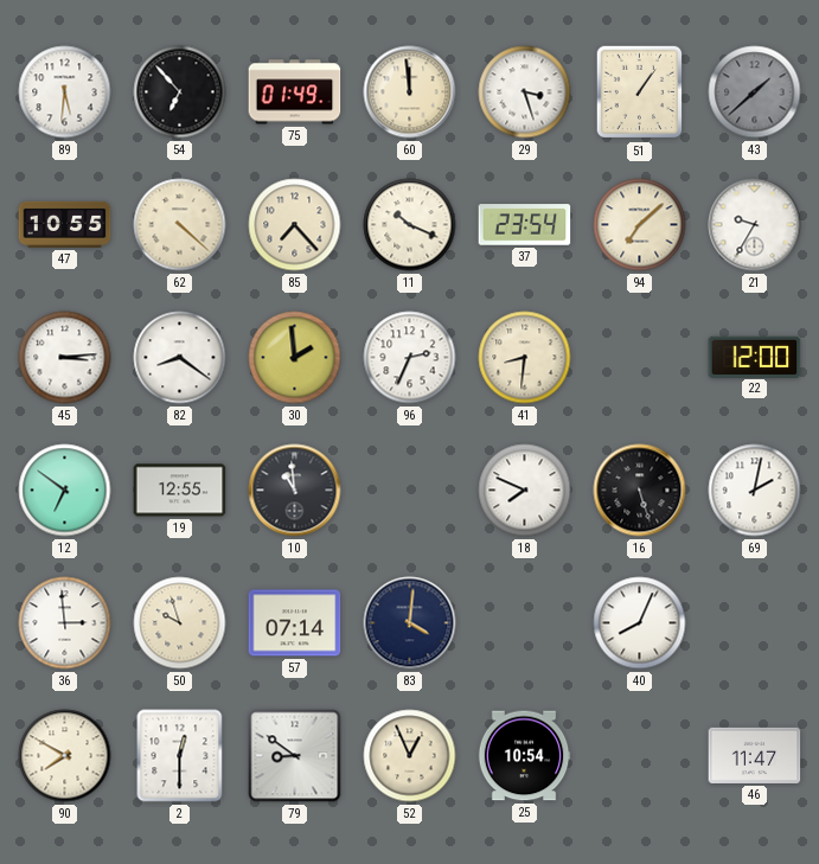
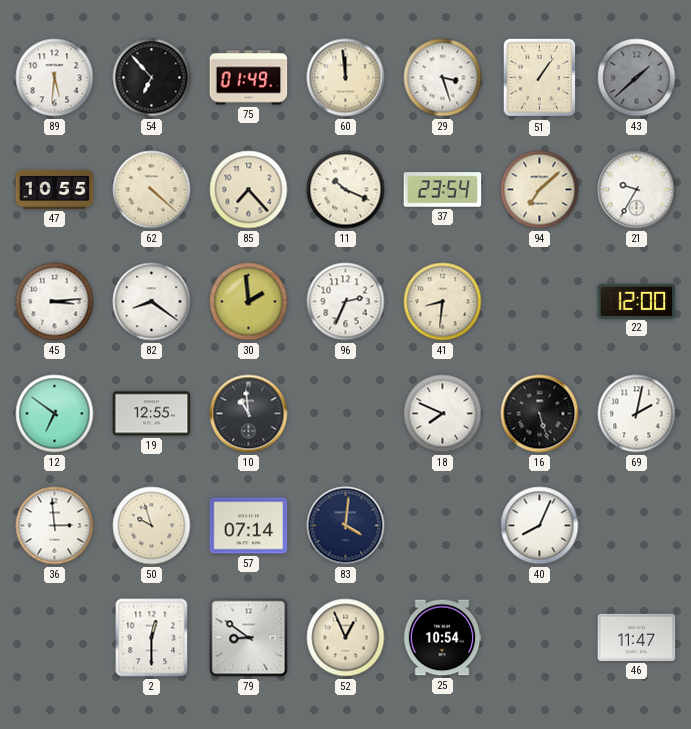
90: 7:50 -> none (65, 756)
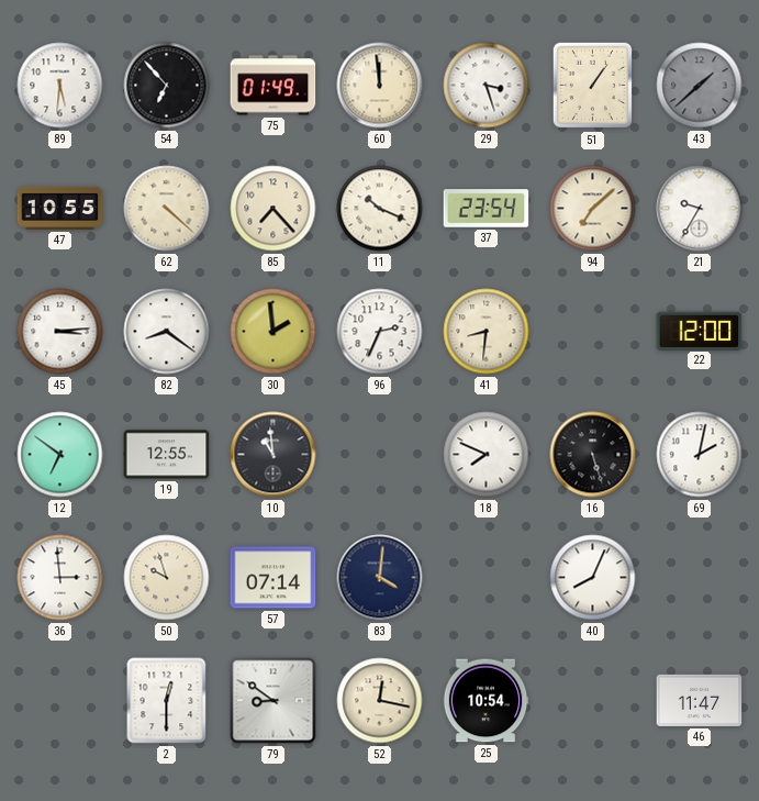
52: 12:56 -> 12:17 (380, 701)
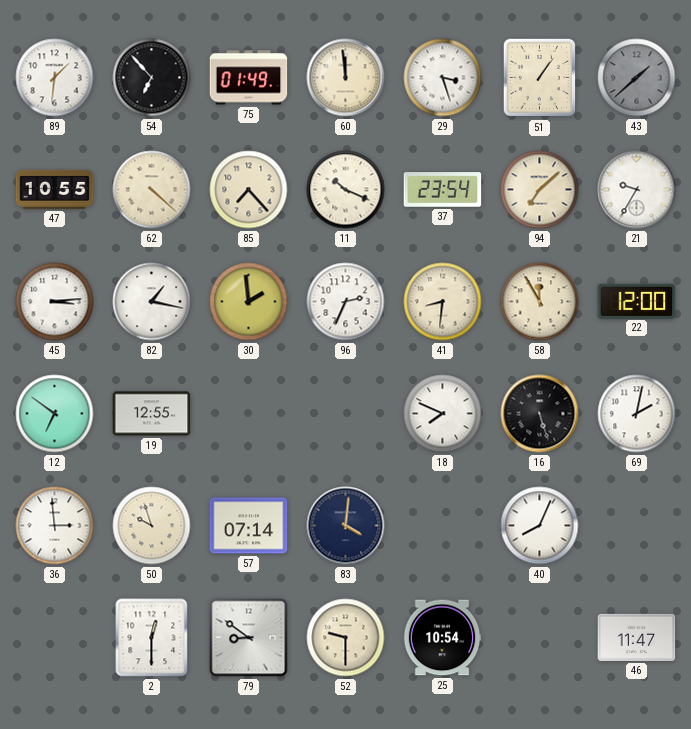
89: 5:31 -> 1:31 (55, 78)
82: 8:21 -> 1:17 (152, 302)
58: none -> 11:55 (540, 302)
10: 10:59 -> none (274, 455)
52: 12:17 -> 9:30 (346, 638)
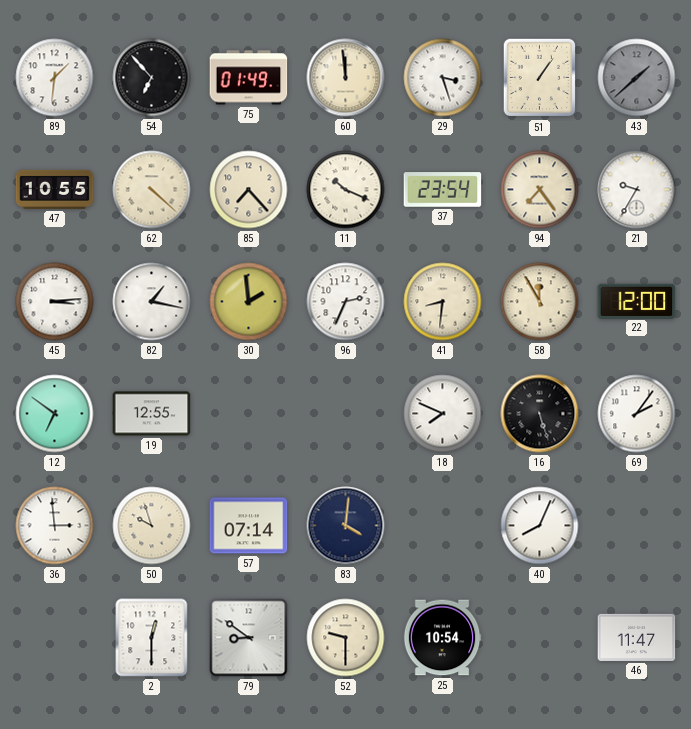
94: 7:08 -> 7:24 (540, 190)
69: 2:02 -> 2:06 (637, 414)
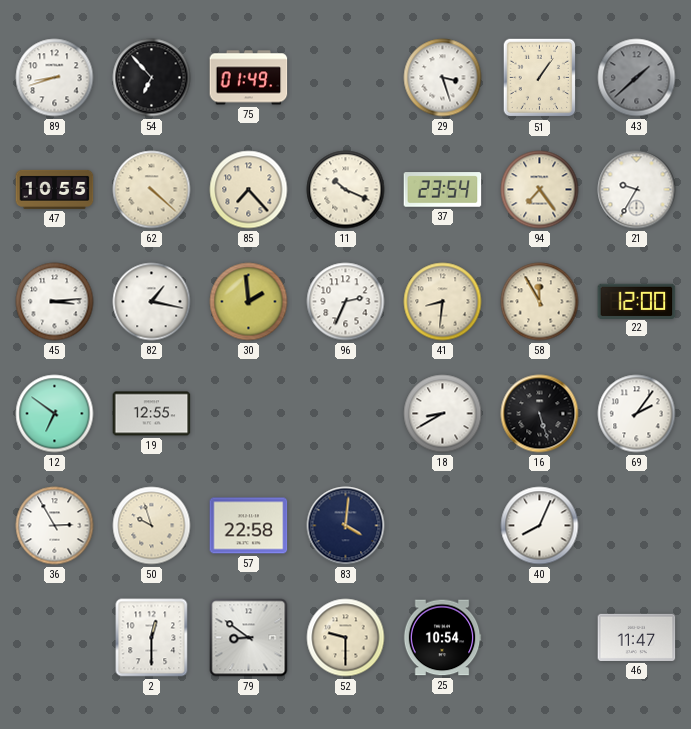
89: 1:31 -> 8:42 (55, 78)
60: 11:59 -> none (346, 78)
18: 7:49 -> 8:40 (443, 414)
36: 2:59 -> 2:55 (55, 526)
57: 07:14 -> 22:58 (249, 526)
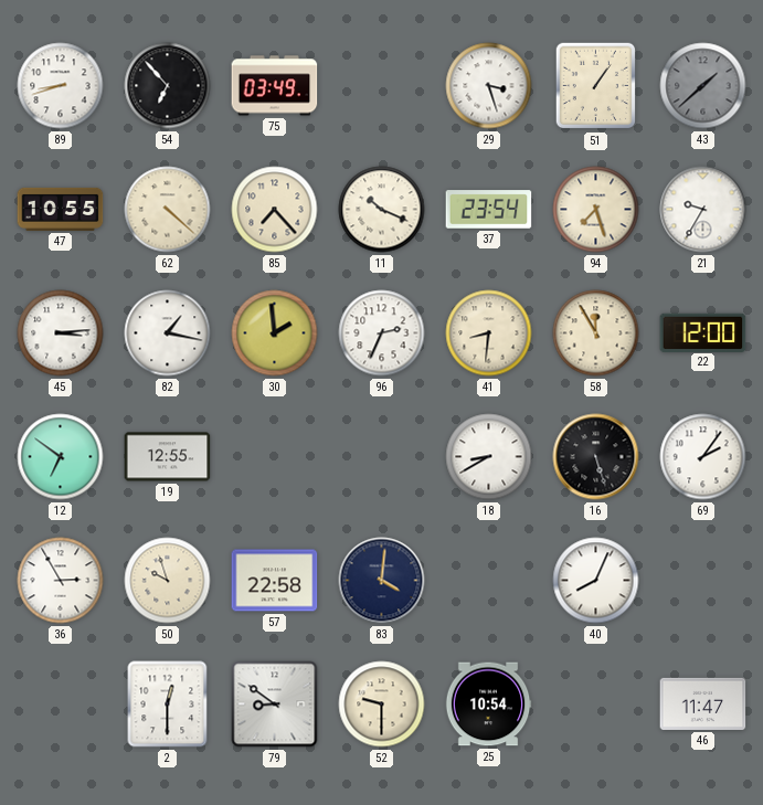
75: 01:49 -> 03:49 (275, 86)
94: 7:24 -> 7:27 (596, 210)
